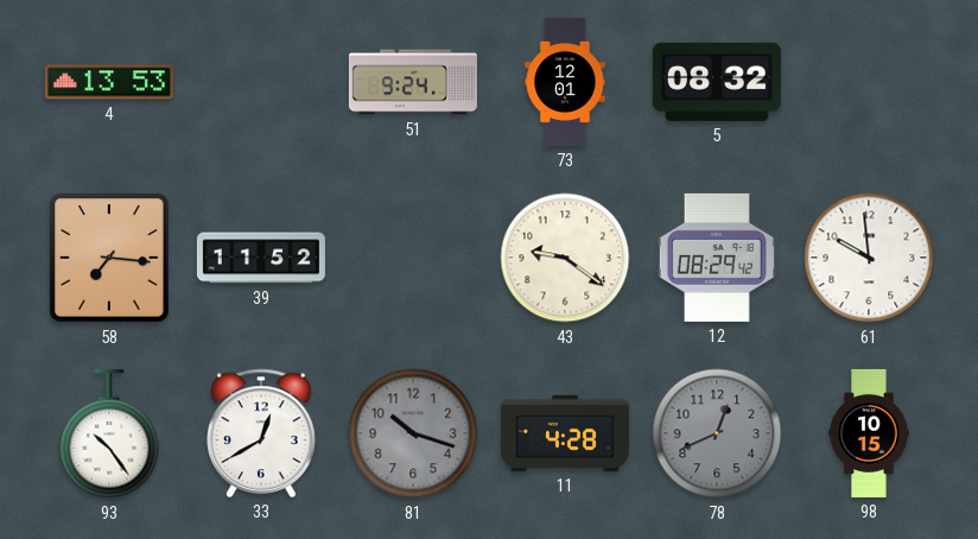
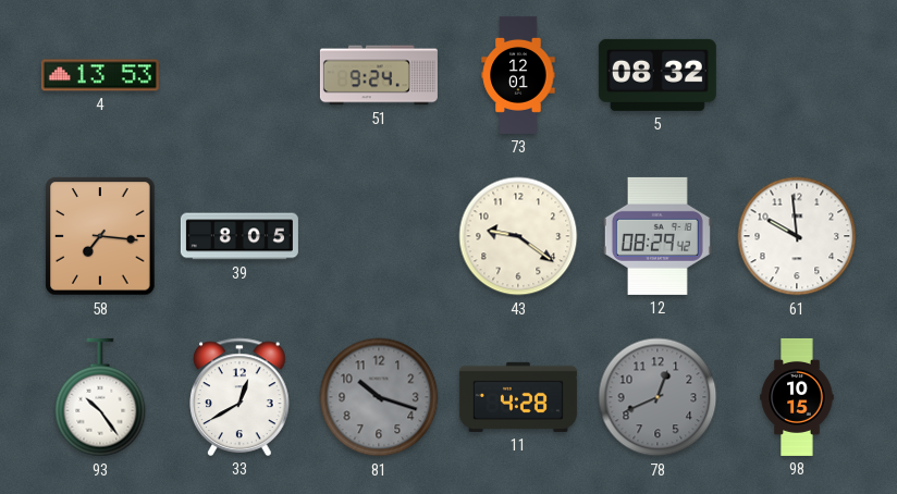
39: 11:52 -> 8:05 (239, 236)
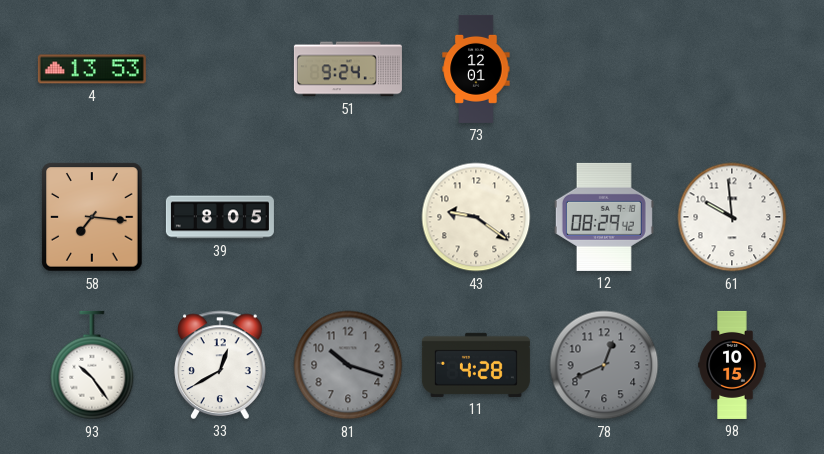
5: 08:32 -> none (658, 75)
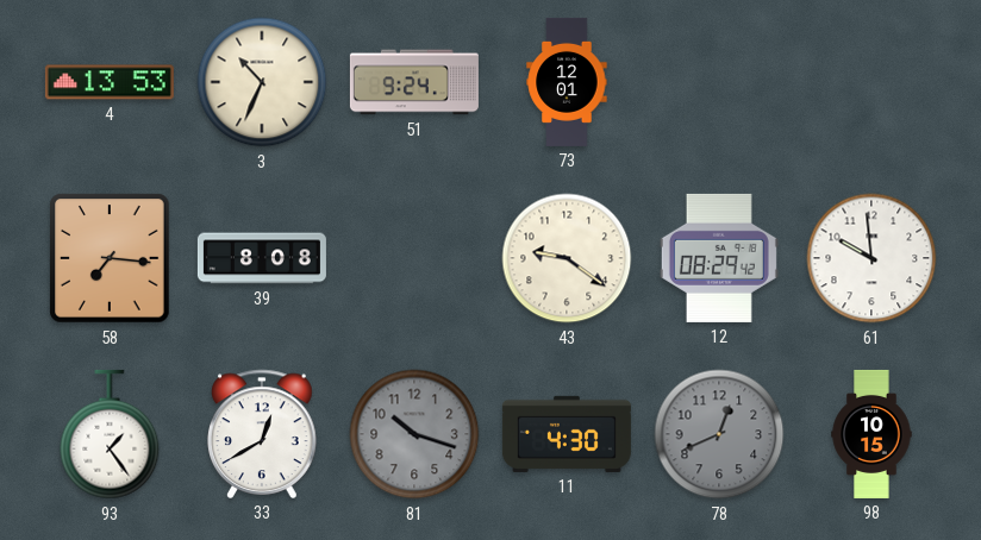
3: none -> 10:34 (262, 82)
39: 8:05 -> 8:08 (262, 258)
93: 10:24 -> 1:24 (110, 434)
11: 4:28 -> 4:30 (567, 434)
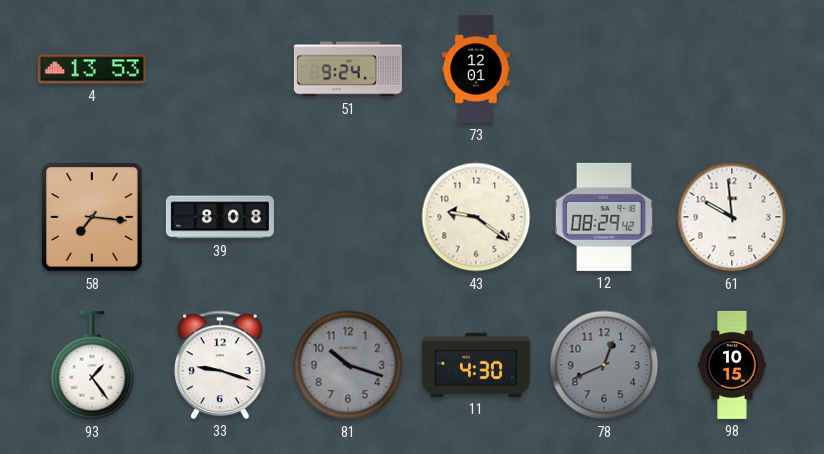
3: 10:34 -> none (262, 82)
33: 12:40 -> 9:18 (220, 365)
